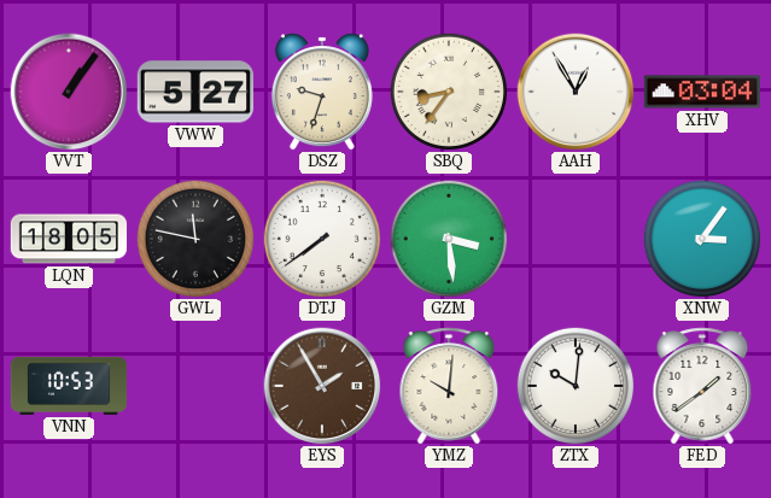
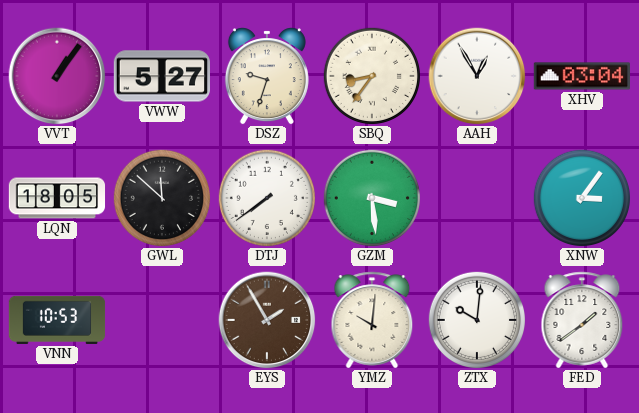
GWL: 11:47 -> 11:52 (161, 197)
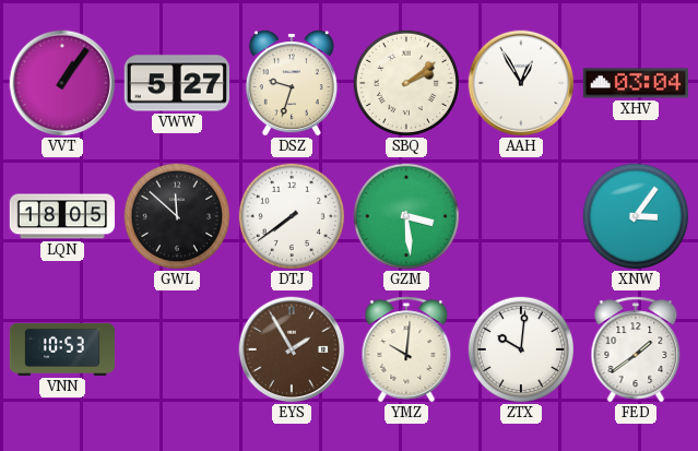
SBQ: 8:36 -> 2:09 (405, 82)
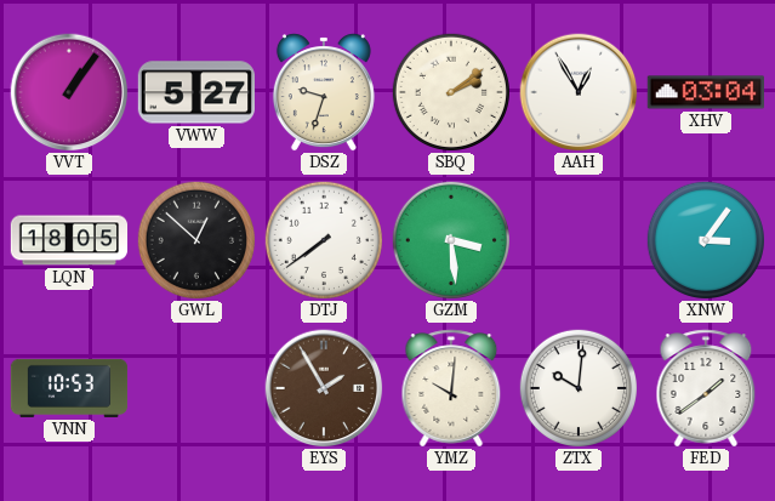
GWL: 11:52 -> 12:52 (195, 239)
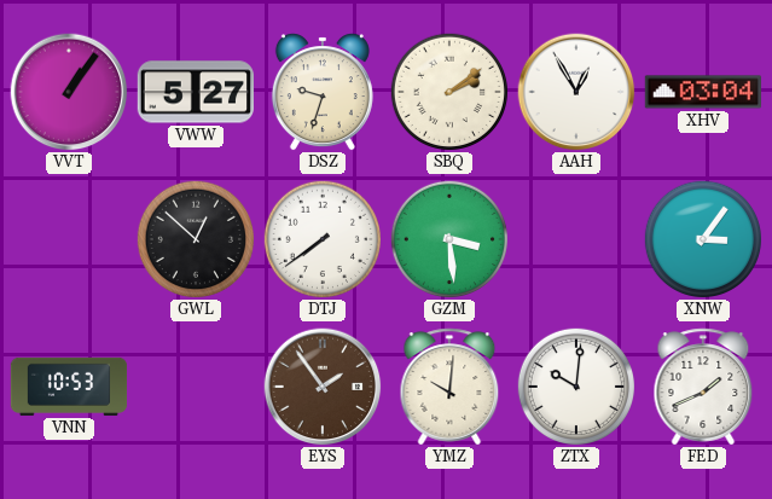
LQN: 18:05 -> none (69, 240)
EYS: 1:55 -> 1:54 (323, 387)
FED: 1:39 -> 1:41 (703, 387)
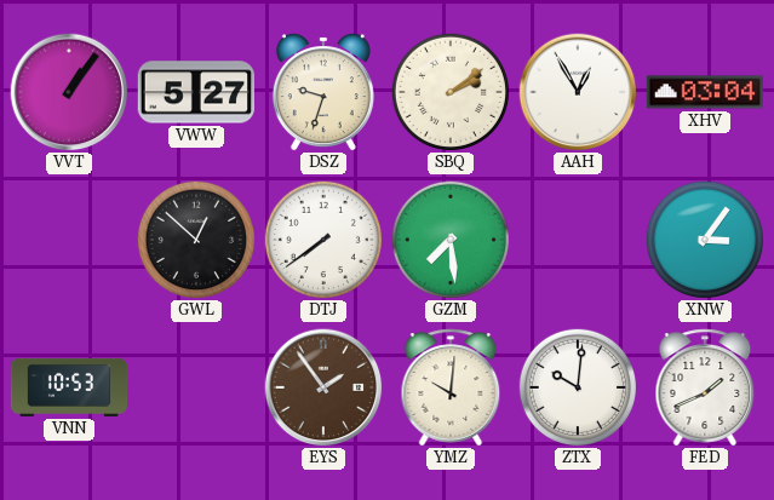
GZM: 3:29 -> 7:29 (449, 238)
